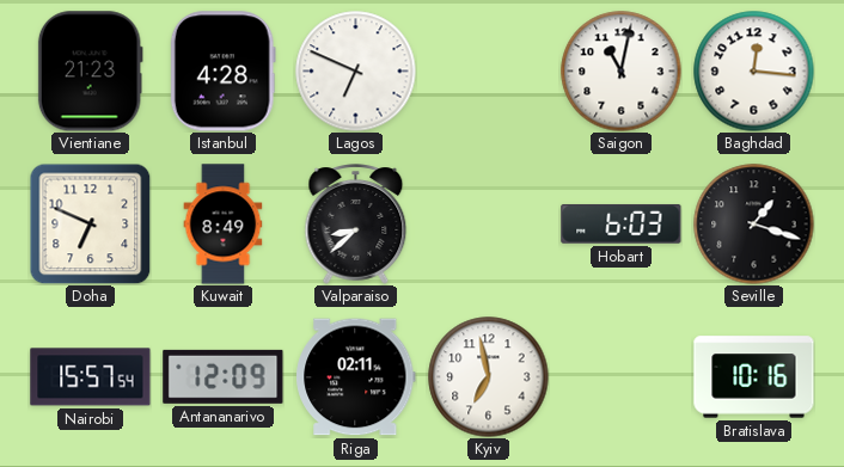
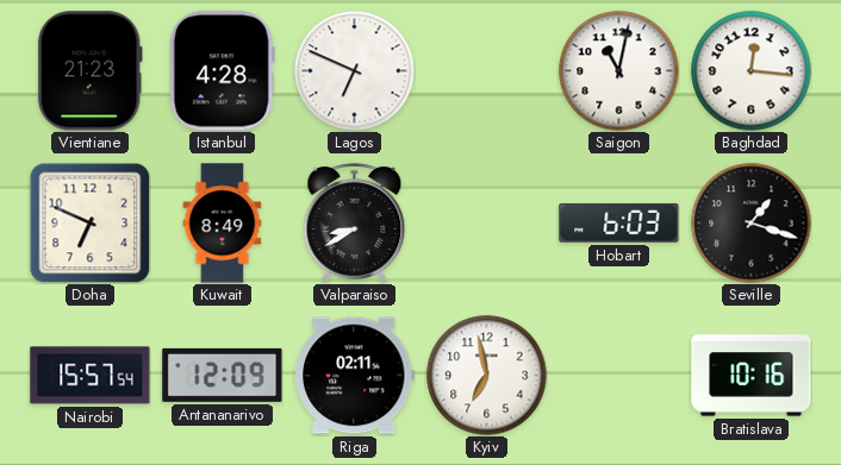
Valparaiso: 8:38 -> 8:40 (355, 224)
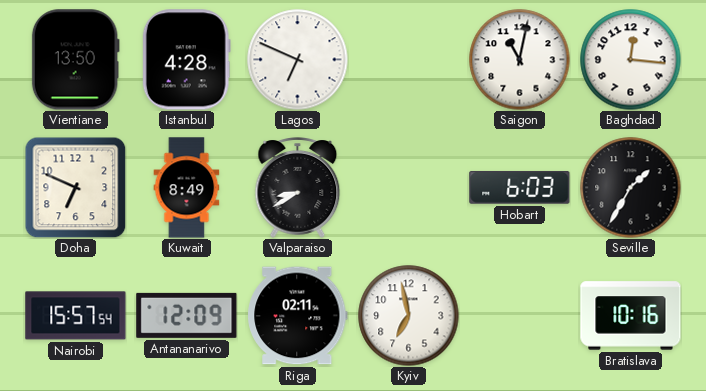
Vientiane: 21:23 -> 13:50 (75, 60)
Seville: 1:18 -> 1:35 (631, 188)
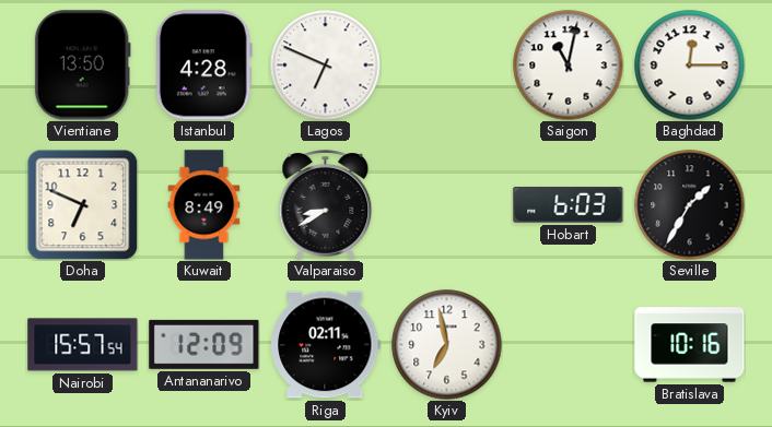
Baghdad: 12:16 -> 12:15 (690, 66)
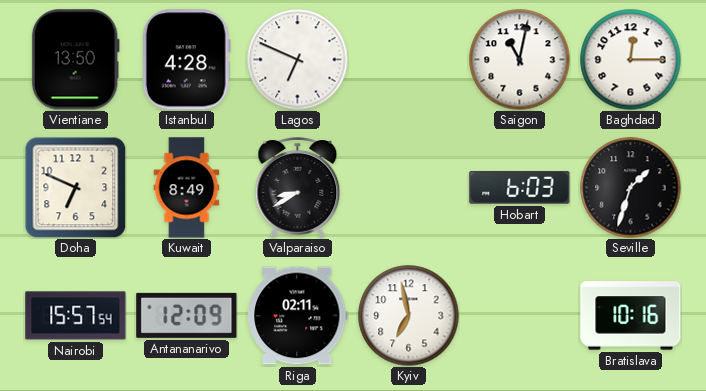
Seville: 1:35 -> 1:33 (631, 188)
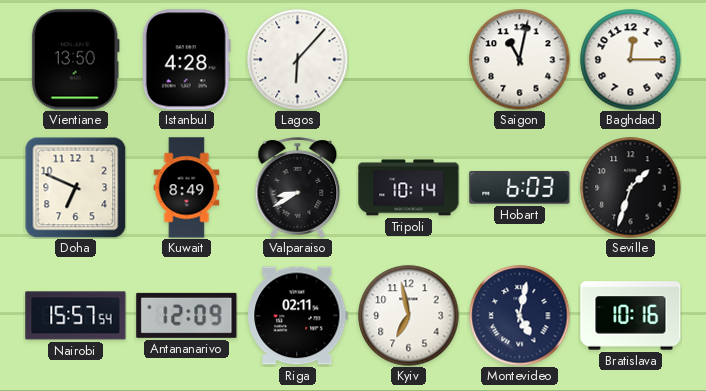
Lagos: 6:49 -> 6:07 (298, 60)
Tripoli: none -> 10:14 (409, 188)
Montevideo: none -> 5:02 (520, 316)
